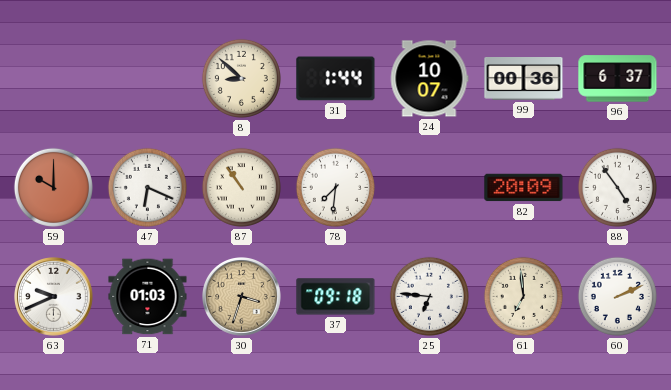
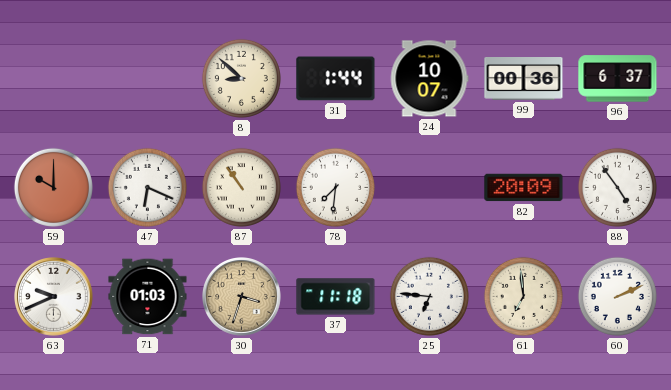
37: 09:18 -> 11:18 (336, 297)
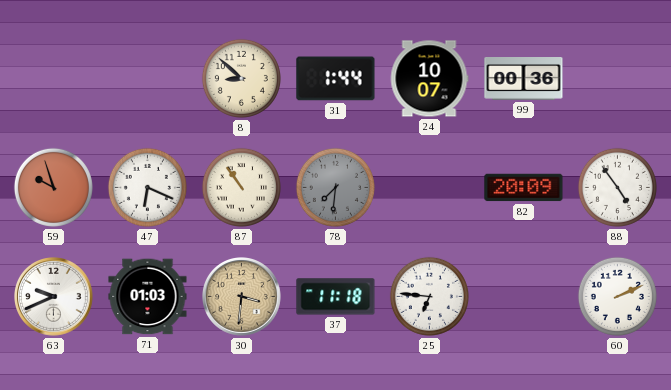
96: 6:37 -> none (618, 79)
59: 10:00 -> 9:57 (53, 187)
78 dial: white -> grey (335, 187)
30: 3:33 -> 3:31 (242, 297)
61: 6:59 -> none (523, 296)
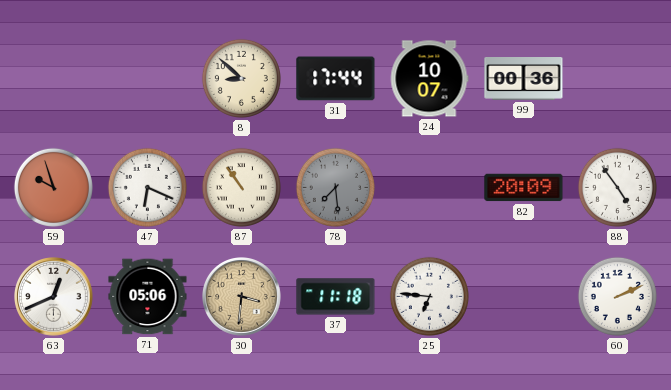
31: 1:44 -> 17:44 (336, 79)
78: 7:31 -> 7:29 (335, 187)
63: 9:41 -> 12:41 (54, 297)
71: 01:03 -> 05:06 (148, 297)
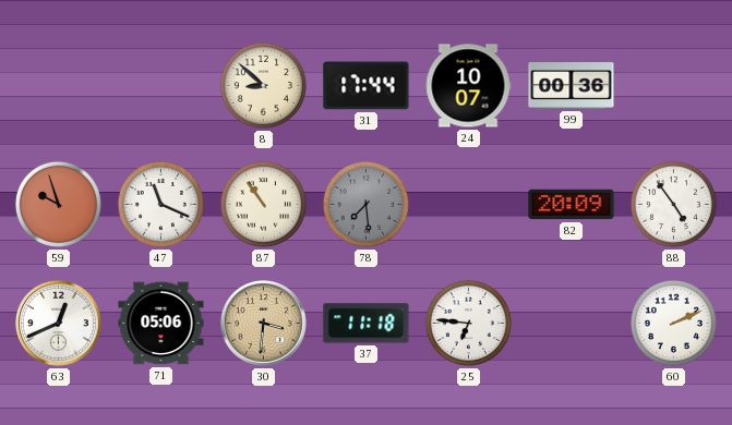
47: 6:19 -> 11:19 (160, 204)
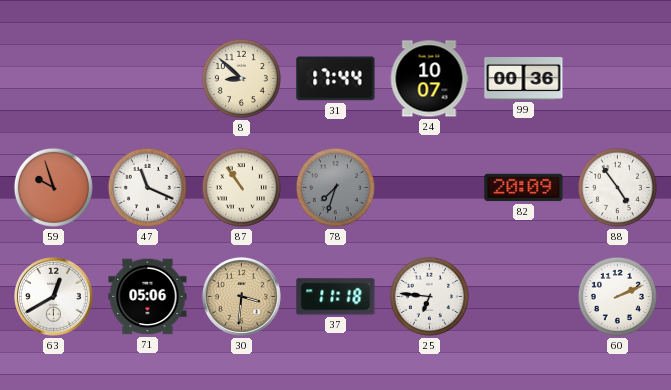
78: 7:29 -> 7:33 (335, 187)
63: 12:41 -> 12:40 (54, 297)
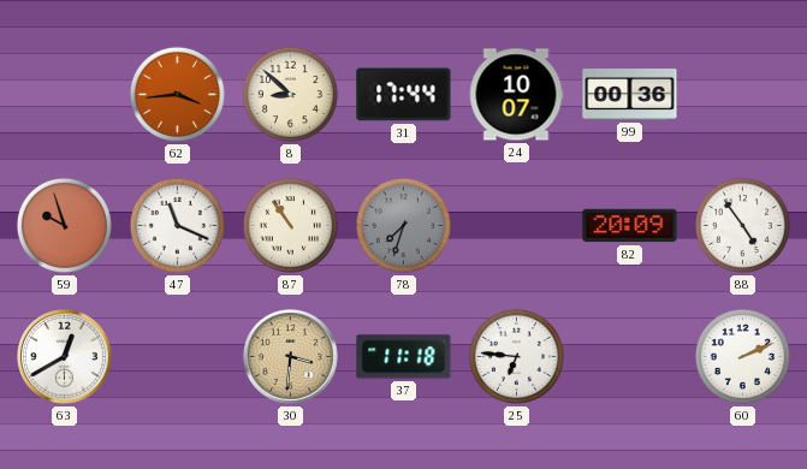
62: none -> 3:44 (177, 94)
71: 05:06 -> none (148, 297)
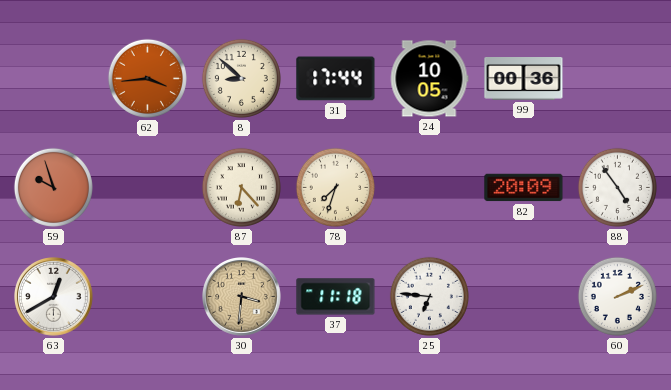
24: 10:07 -> 10:05 (429, 79)
47: 11:19 -> none (177, 225)
87: 10:54 -> 6:23 (241, 187)
78 dial: grey -> cream (335, 187)
